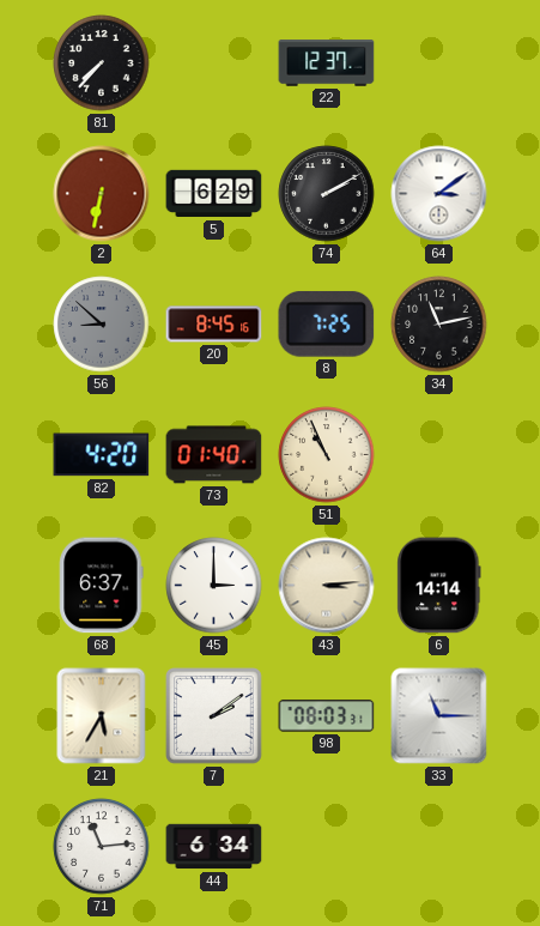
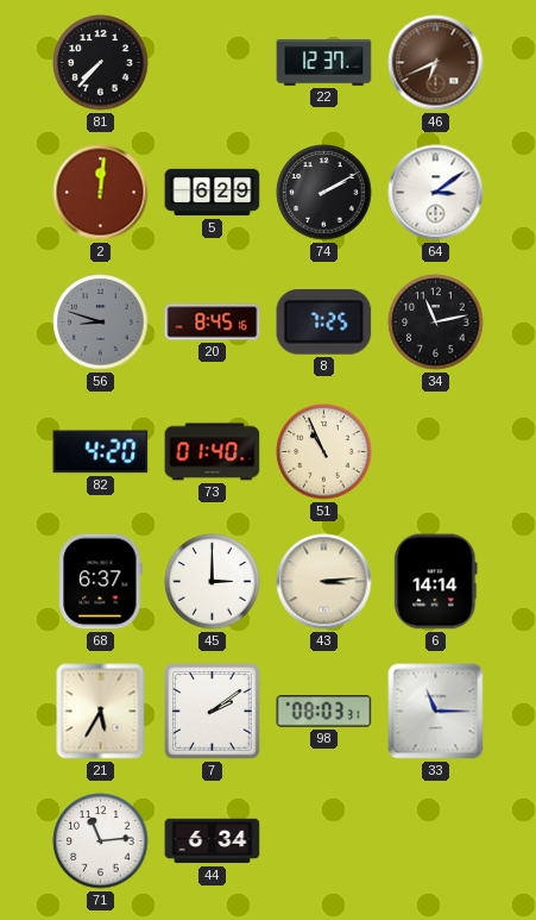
46: none -> 6:41 (436, 63)
2: 6:32 -> 12:01 (101, 193)
56: 8:52 -> 8:48 (101, 323)
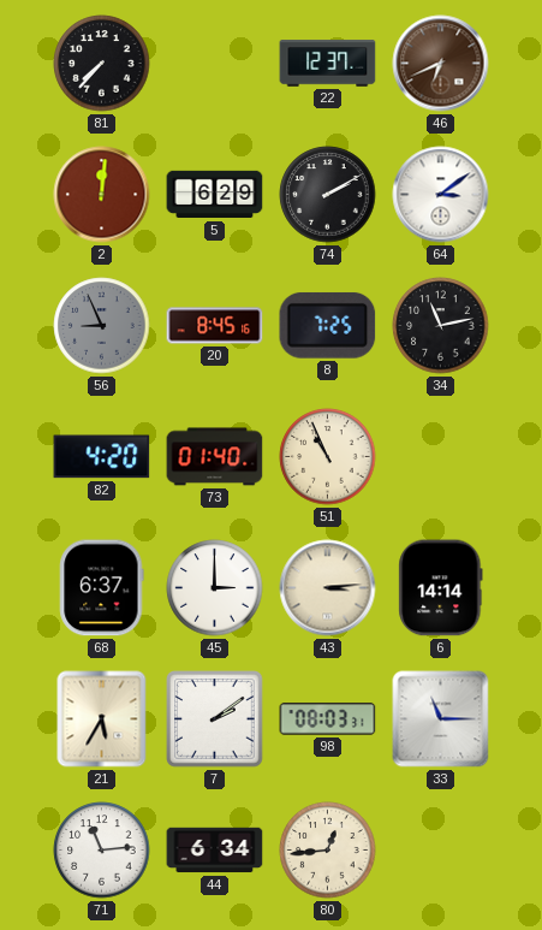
56: 8:48 -> 8:56 (102, 326)
80: none -> 12:44 (328, 851)
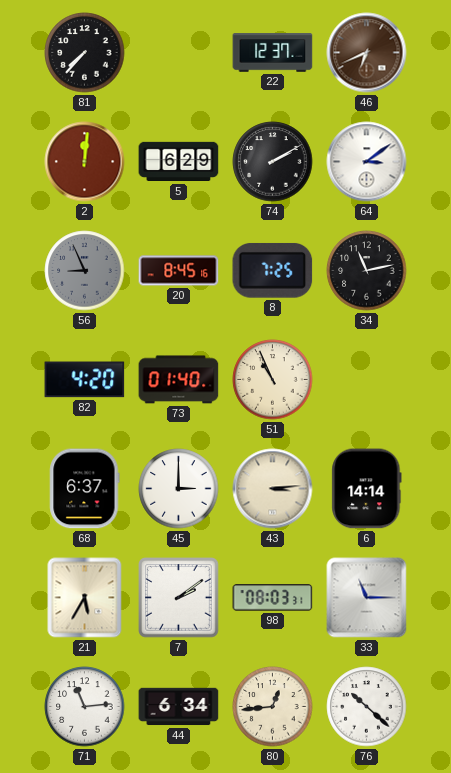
76: none -> 10:22 (367, 707)
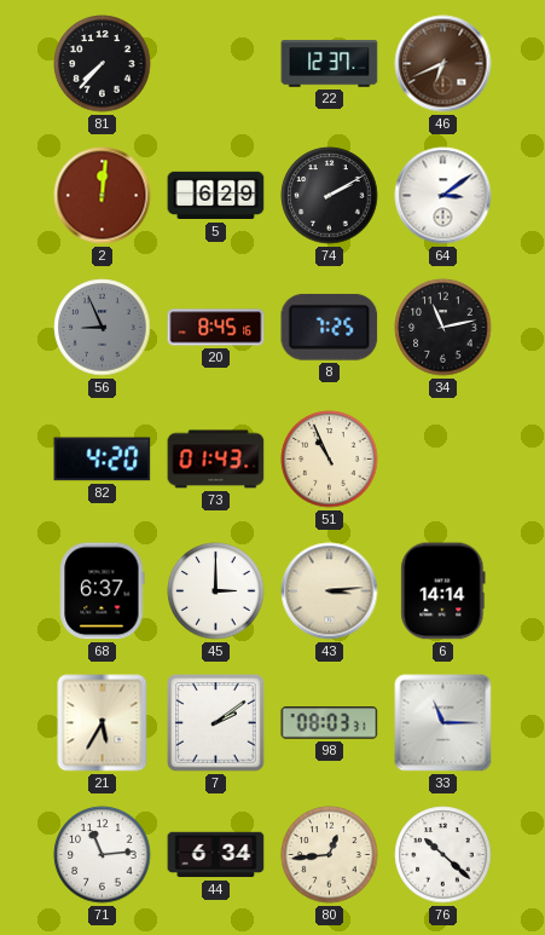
73: 01:40 -> 01:43 (216, 460)
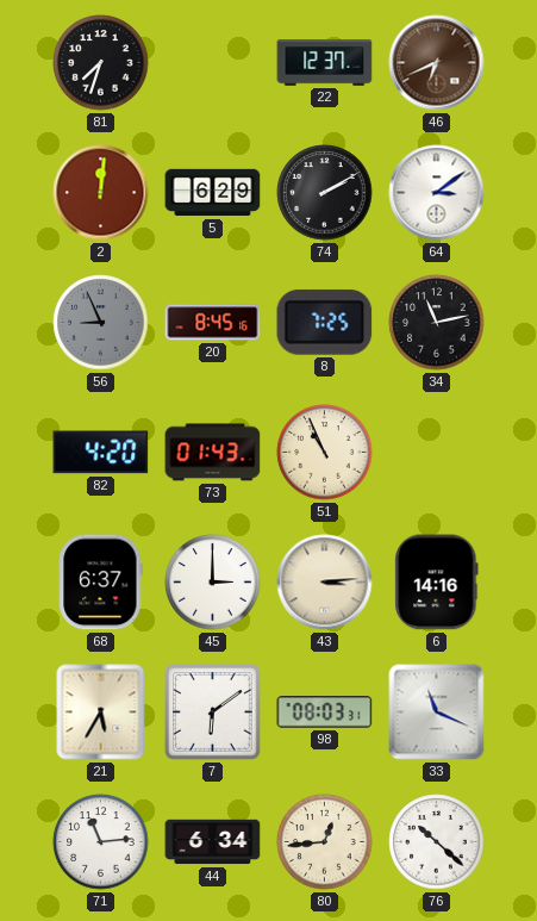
81: 7:37 -> 7:33 (101, 63)
6: 14:14 -> 14:16 (437, 583)
7: 2:09 -> 6:09 (213, 712)
33: 11:15 -> 11:19 (437, 712)
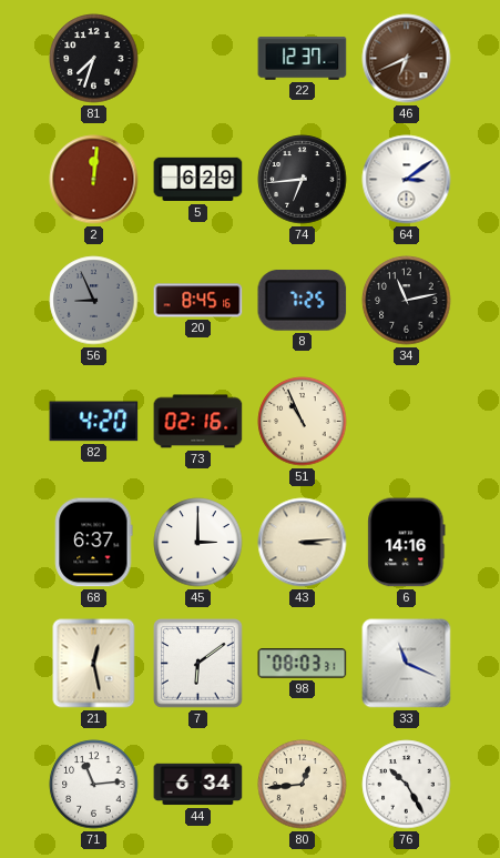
74: 2:10 -> 6:44 (303, 180)
73: 01:43 -> 02:16 (198, 422)
21: 5:35 -> 12:28 (94, 664)
76: 10:22 -> 10:25 (407, 785)
